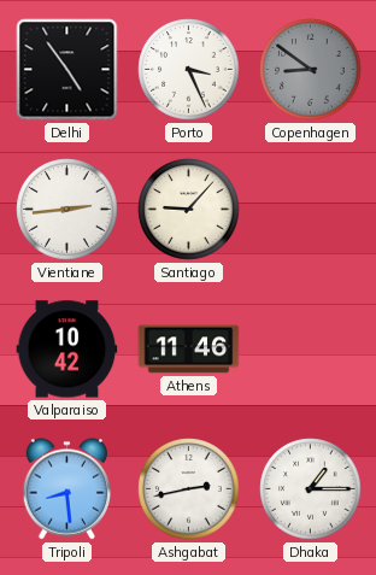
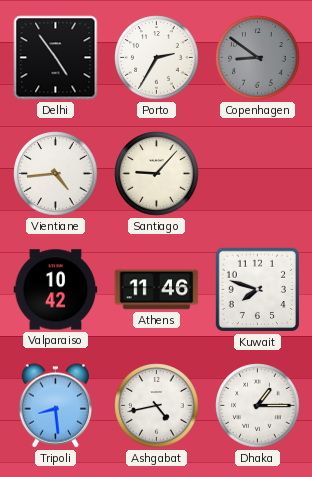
Porto: 3:26 -> 2:35 (157, 58)
Vientiane: 2:44 -> 4:44 (56, 174)
Kuwait: none -> 7:48 (258, 290)
Ashgabat: 2:43 -> 4:43 (157, 406)
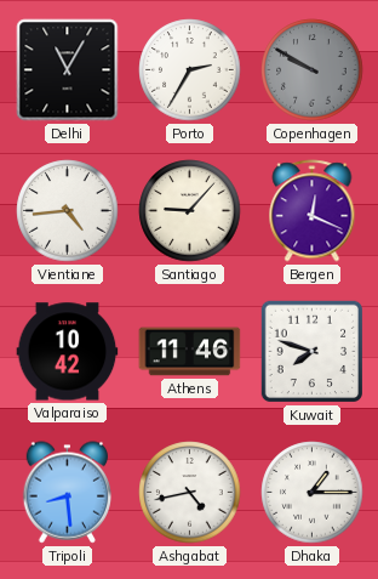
Delhi: 4:54 -> 11:05 (68, 70)
Copenhagen: 8:51 -> 9:50 (313, 70)
Bergen: none -> 12:19 (313, 211)
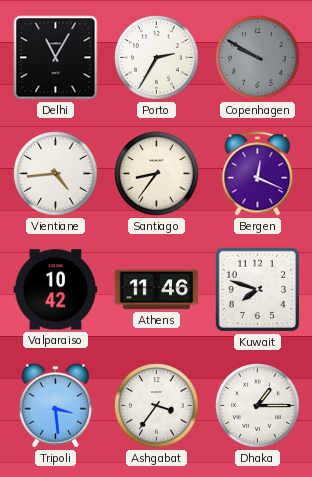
Santiago: 9:07 -> 8:36 (157, 174)
Tripoli: 8:29 -> 3:29 (55, 406)
Ashgabat: 4:43 -> 3:36 (157, 406)
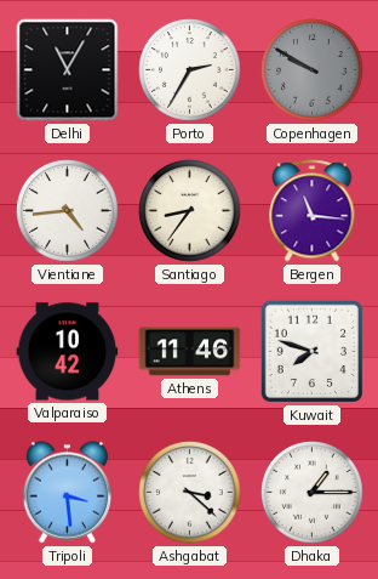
Bergen: 12:19 -> 11:16 (313, 211)
Ashgabat: 3:36 -> 3:22 (190, 493)
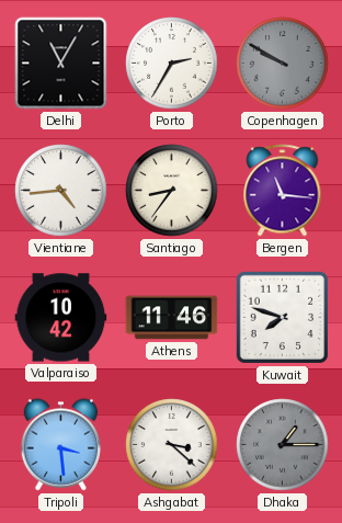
Dhaka dial: white -> grey (283, 445)
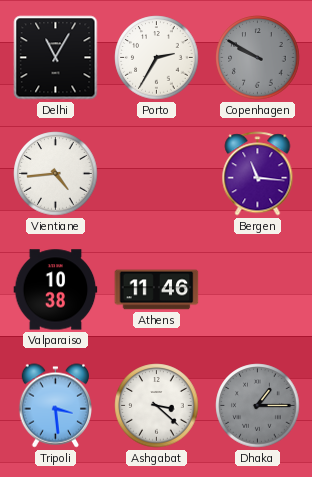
Santiago: 8:36 -> none (172, 191)
Valparaiso: 10:42 -> 10:38 (56, 290)
Kuwait: 7:48 -> none (283, 318)
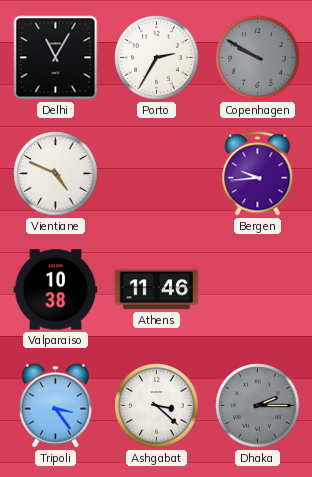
Vientiane: 4:44 -> 4:49 (56, 174)
Bergen: 11:16 -> 9:44 (258, 174)
Tripoli: 3:29 -> 3:24 (55, 406)
Dhaka: 1:15 -> 2:15 (258, 406)
